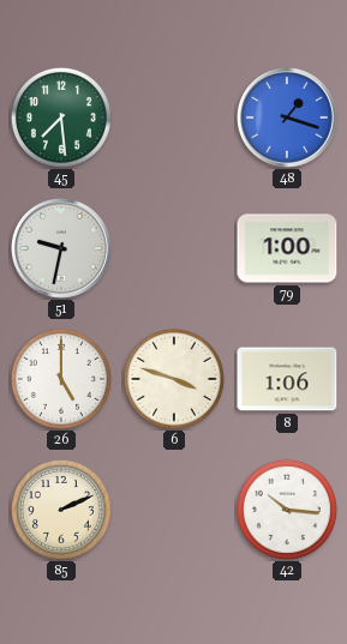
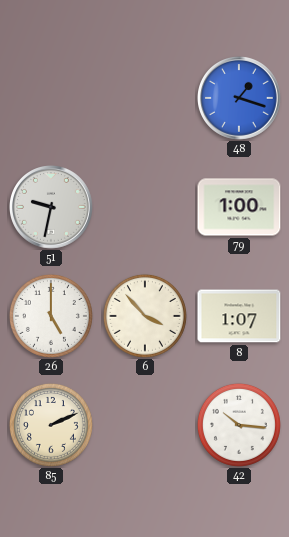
45: 7:29 -> none (61, 118)
6: 3:48 -> 3:53 (145, 316)
8: 1:06 -> 1:07 (239, 316)
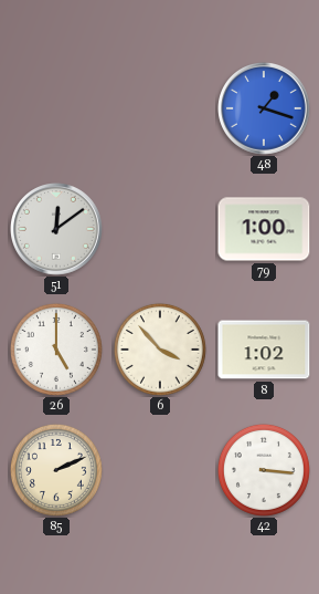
51: 9:32 -> 12:09 (57, 230)
8: 1:07 -> 1:02 (264, 350)
42: 10:16 -> 3:16 (264, 470)
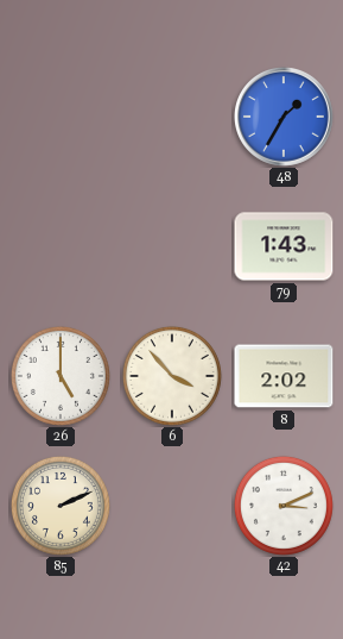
48: 1:18 -> 1:35 (285, 118)
51: 12:09 -> none (57, 230)
79: 1:00 -> 1:43 (284, 246)
8: 1:02 -> 2:02 (284, 376)
42: 3:16 -> 3:11 (284, 506)
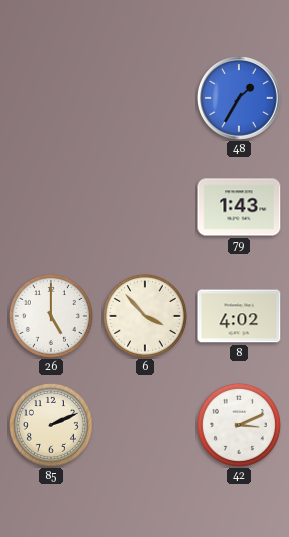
8: 2:02 -> 4:02 (239, 316)
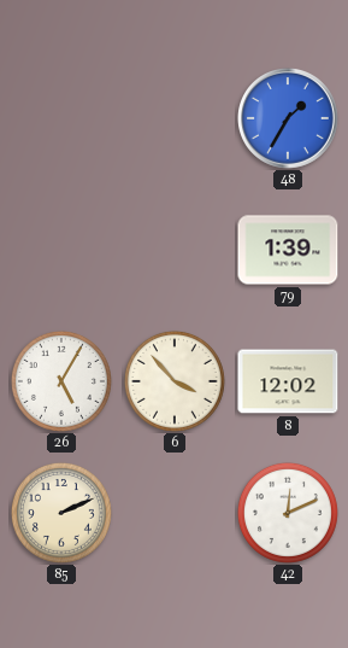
79: 1:43 -> 1:39 (288, 250)
26: 5:00 -> 5:05 (61, 381)
8: 4:02 -> 12:02 (288, 381)
42: 3:11 -> 12:11 (288, 513)
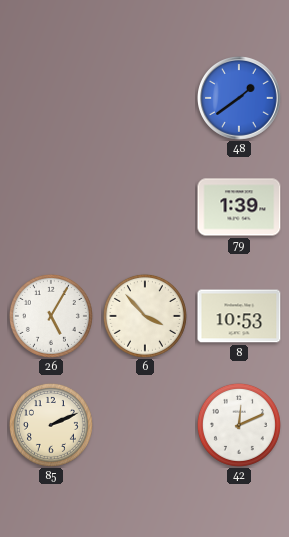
48: 1:35 -> 1:39 (240, 99)
8: 12:02 -> 10:53 (239, 316)
